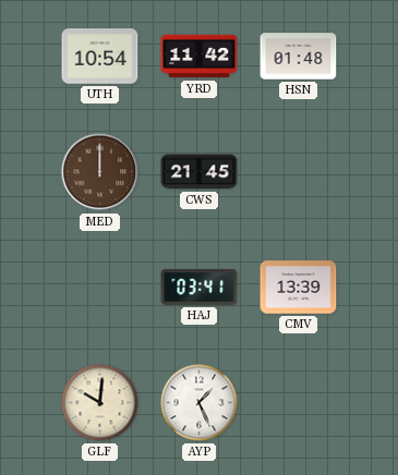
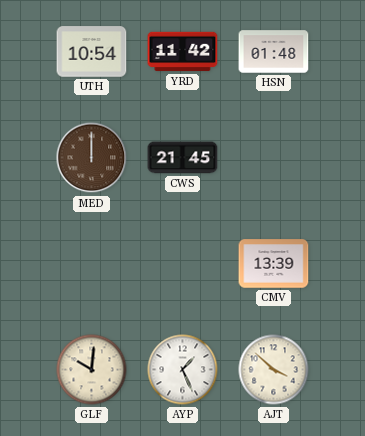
HAJ: 03:41 -> none (200, 287)
AJT: none -> 3:52 (274, 370)
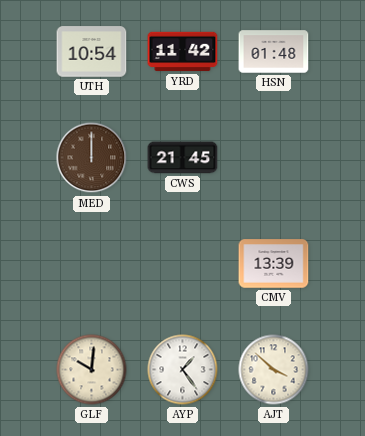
AYP: 1:26 -> 1:24 (183, 370)
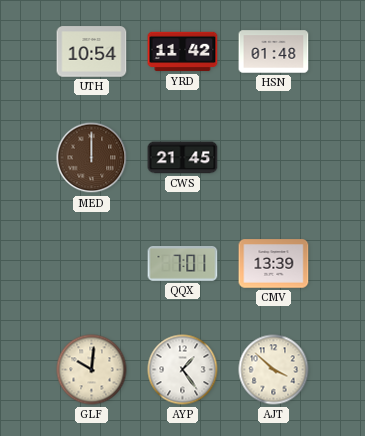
QQX: none -> 7:01 (183, 264)
